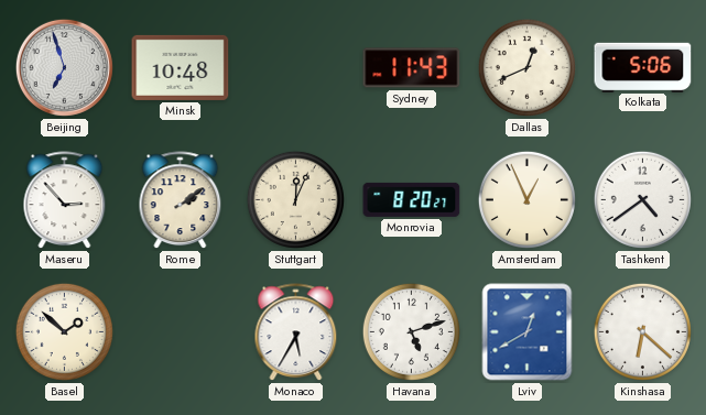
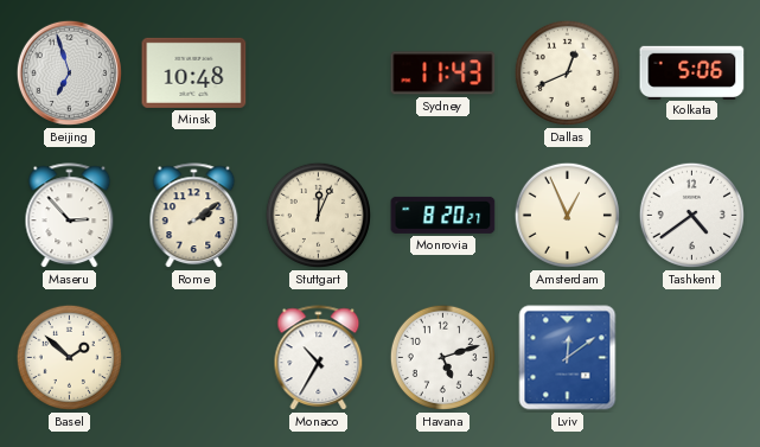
Monaco: 5:35 -> 10:35 (319, 358)
Lviv: 12:40 -> 12:09 (568, 358)
Kinshasa: 6:22 -> none (642, 331)
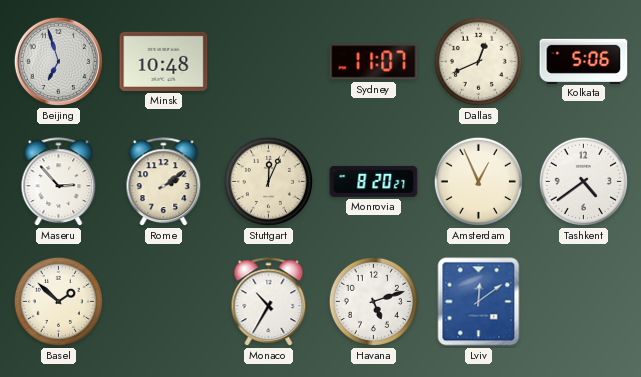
Sydney: 11:43 -> 11:07 (374, 62)
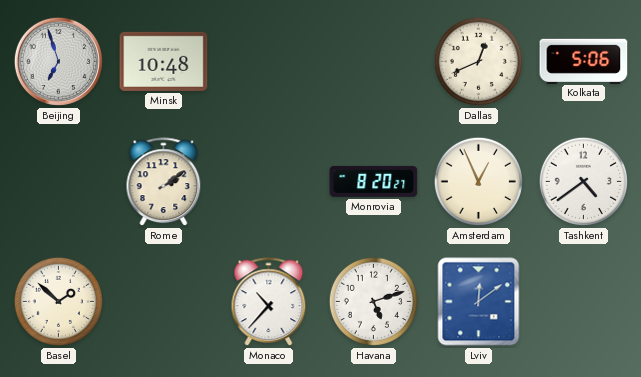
Sydney: 11:07 -> none (374, 62)
Maseru: 2:53 -> none (59, 182)
Stuttgart: 12:04 -> none (268, 181)
Monaco: 10:35 -> 10:37 (269, 302)
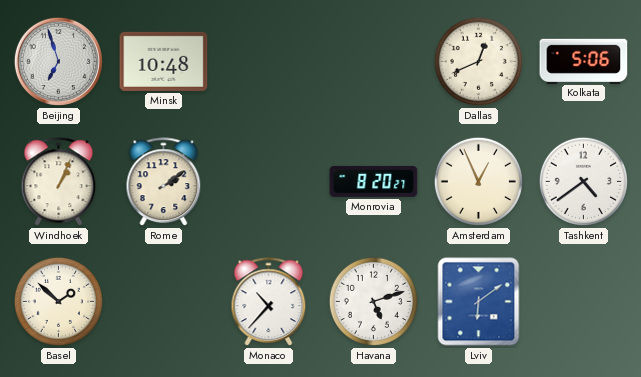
Windhoek: none -> 1:04 (59, 182)
Lviv: 12:09 -> 6:09 (479, 302)
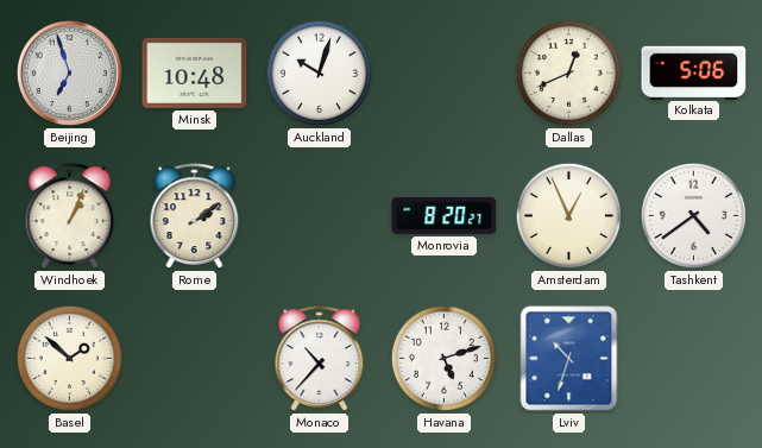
Auckland: none -> 10:03 (319, 72)
Lviv: 6:09 -> 10:33 (569, 359)
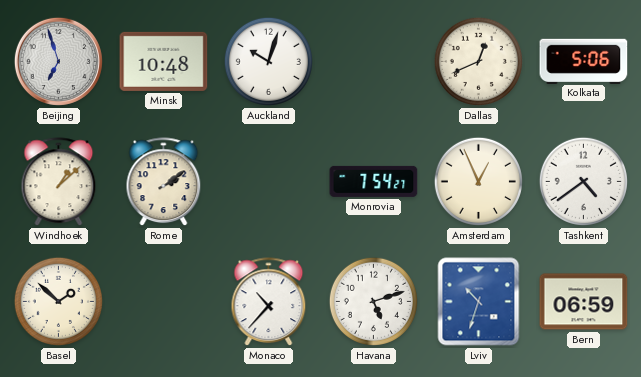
Windhoek: 1:04 -> 1:08 (59, 182)
Monrovia: 8:20 -> 7:54 (374, 181)
Bern: none -> 06:59 (584, 302)
